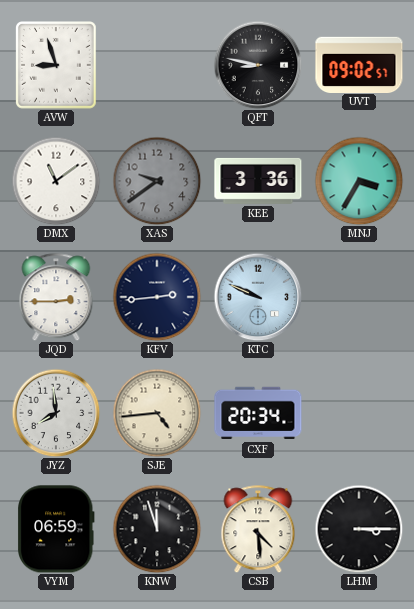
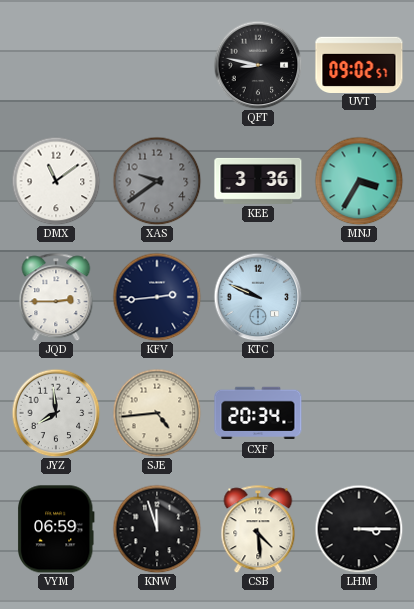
AVW: 8:57 -> none (57, 66)
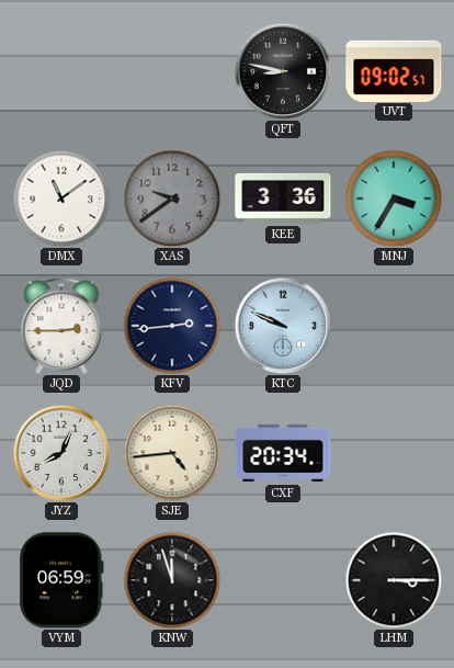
JYZ: 7:59 -> 8:04 (61, 453)
CSB: 4:29 -> none (258, 529)
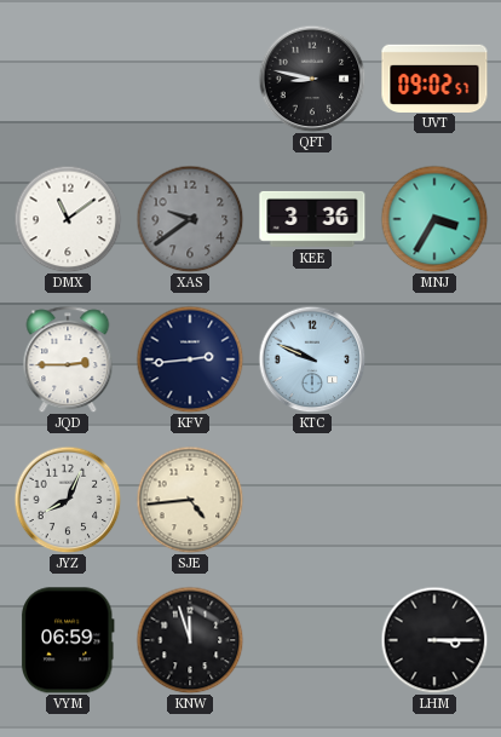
CXF: 20:34 -> none (283, 453)
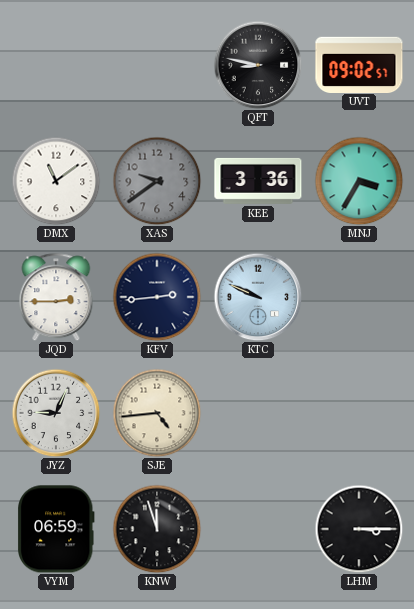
JYZ: 8:04 -> 9:04 (56, 413)
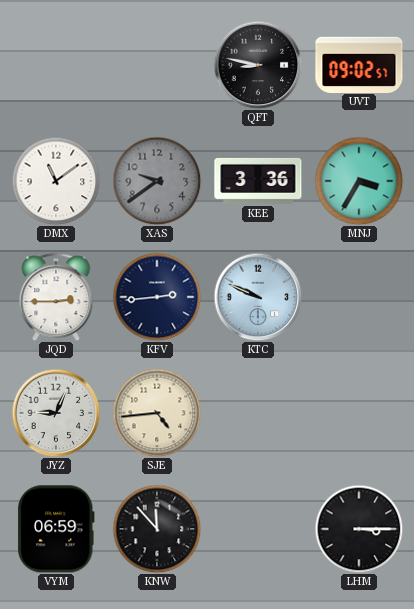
KNW: 11:57 -> 11:53 (157, 529)
